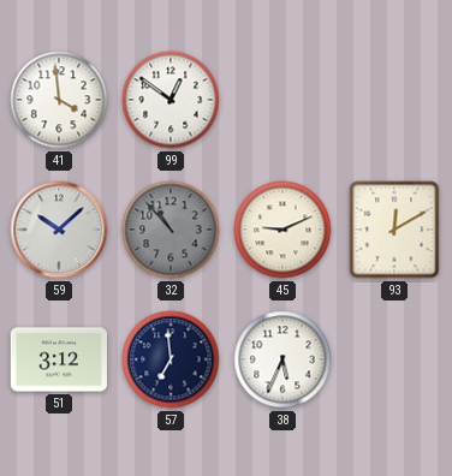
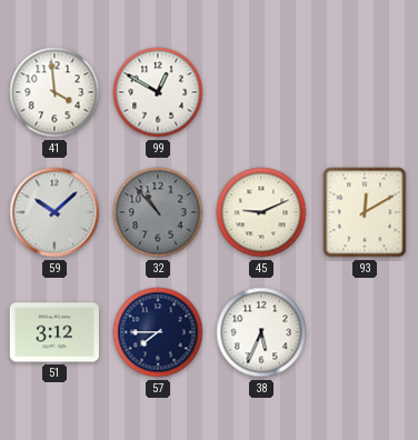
99: 12:51 -> 12:50 (158, 92)
57: 6:59 -> 7:45 (158, 332)
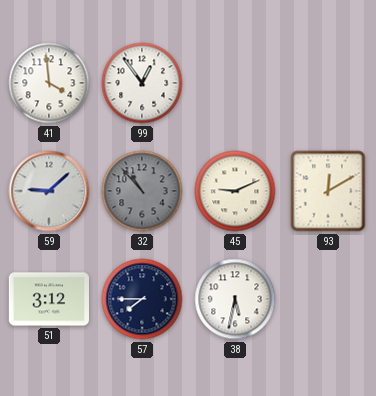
99: 12:50 -> 12:54 (142, 83)
59: 10:08 -> 9:08 (49, 191)
38: 5:34 -> 5:32 (235, 299)
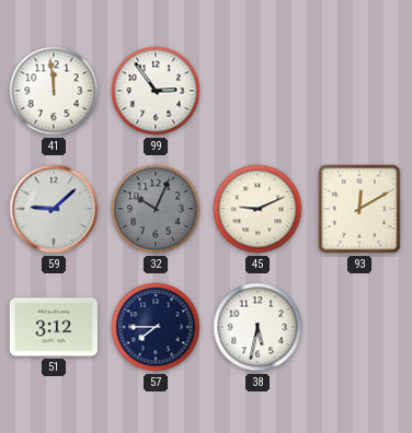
41: 3:59 -> 11:59 (54, 91)
99: 12:54 -> 2:54 (156, 91)
32: 10:53 -> 10:04 (156, 209)
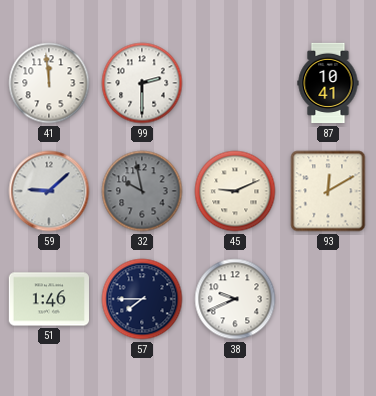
99: 2:54 -> 2:30 (142, 83)
87: none -> 10:41 (328, 83)
32: 10:04 -> 9:58 (142, 191)
51: 3:12 -> 1:46 (48, 299)
38: 5:32 -> 9:41 (235, 299)
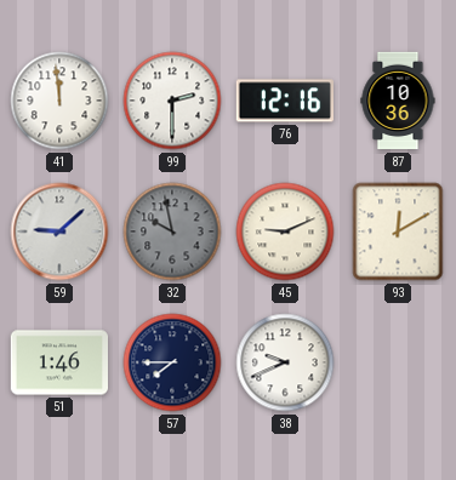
76: none -> 12:16 (285, 101)
87: 10:41 -> 10:36 (398, 101)
